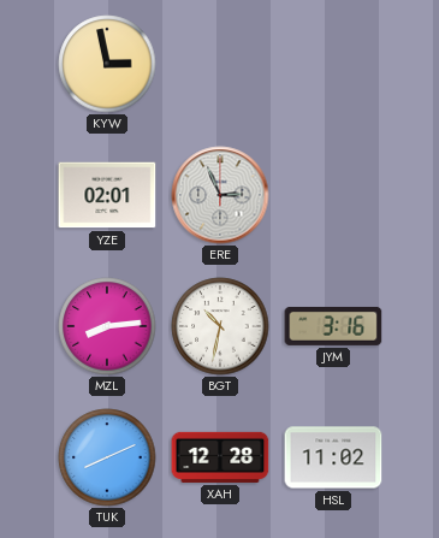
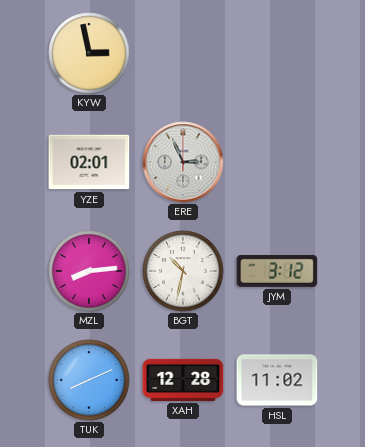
JYM: 3:16 -> 3:12 (277, 271)
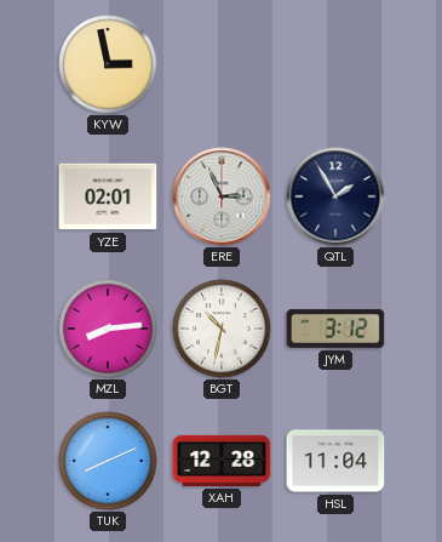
QTL: none -> 1:55 (335, 196)
HSL: 11:02 -> 11:04 (335, 461)
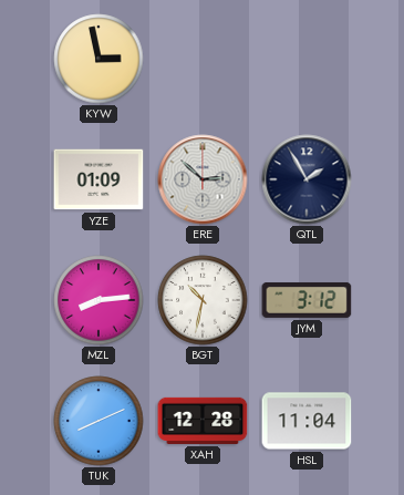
YZE: 02:01 -> 01:09 (99, 179)
ERE: 2:56 -> 2:52 (203, 179)
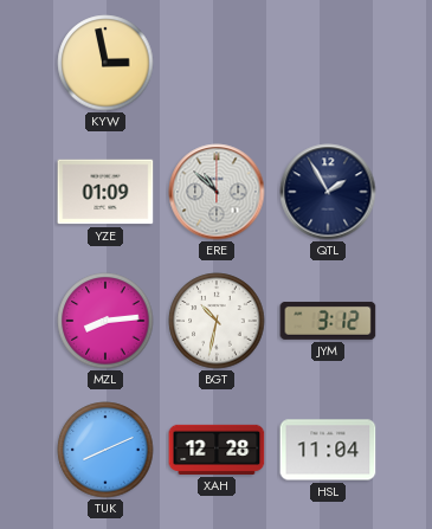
ERE: 2:52 -> 10:52 (217, 192)
